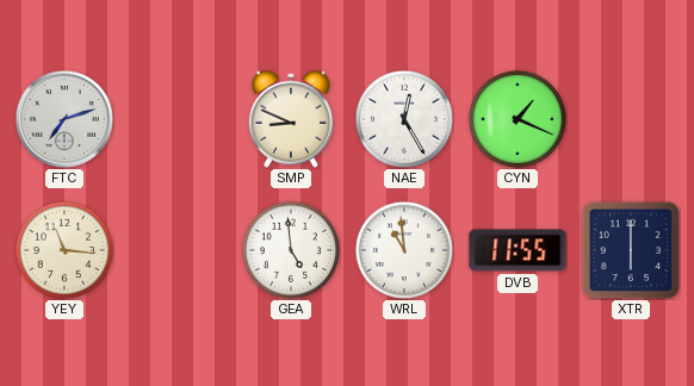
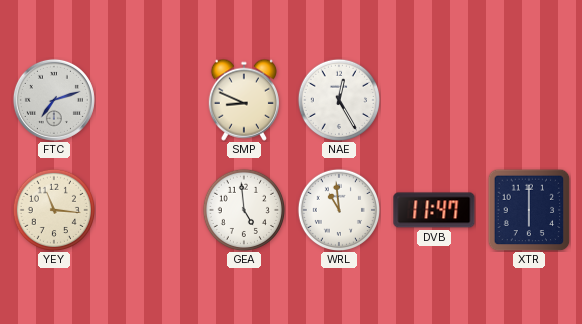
CYN: 1:19 -> none (516, 118)
DVB: 11:55 -> 11:47 (434, 210)
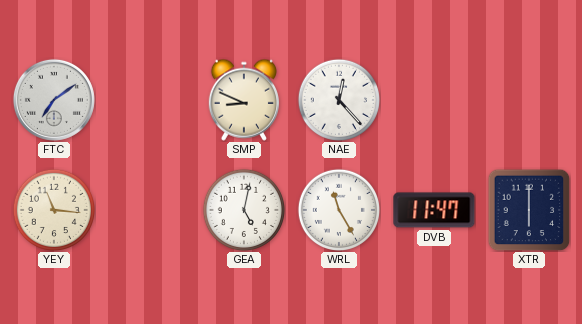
FTC: 7:12 -> 7:09 (54, 100)
NAE: 12:25 -> 12:23 (338, 99)
GEA: 4:59 -> 5:02 (243, 209)
WRL: 10:59 -> 11:25 (338, 209)
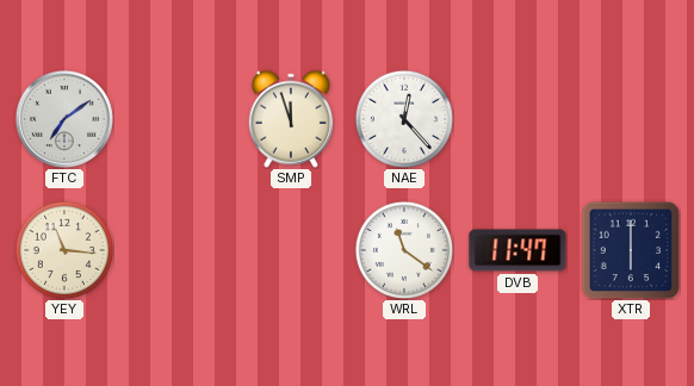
SMP: 8:49 -> 11:57 (291, 119)
GEA: 5:02 -> none (243, 209)
WRL: 11:25 -> 11:21 (403, 249)
